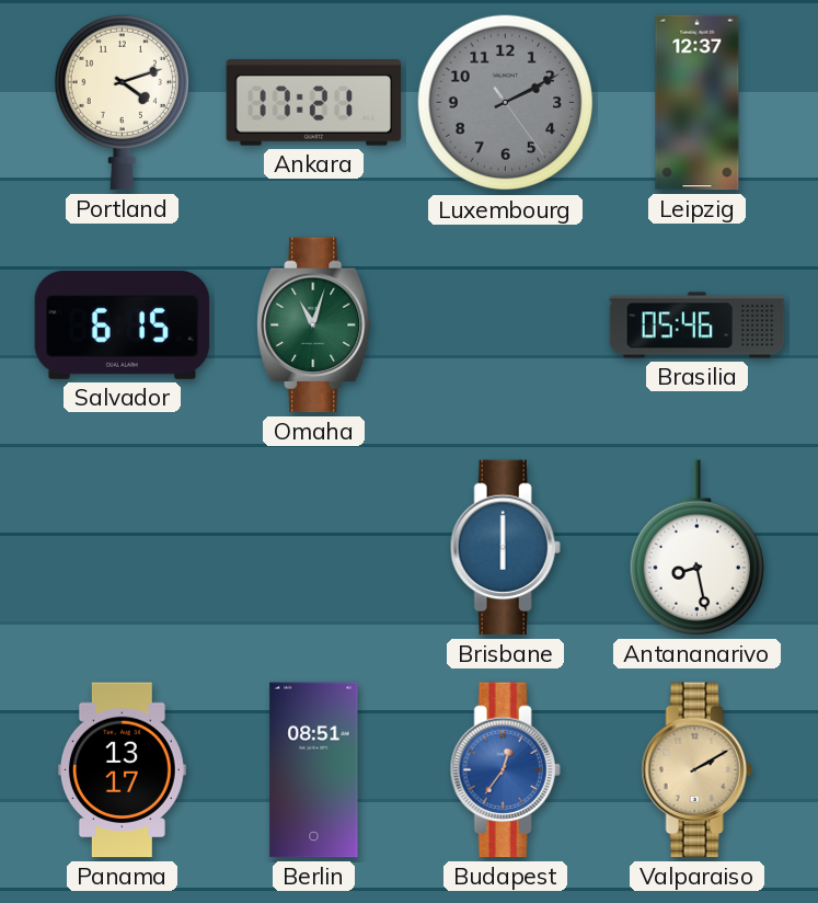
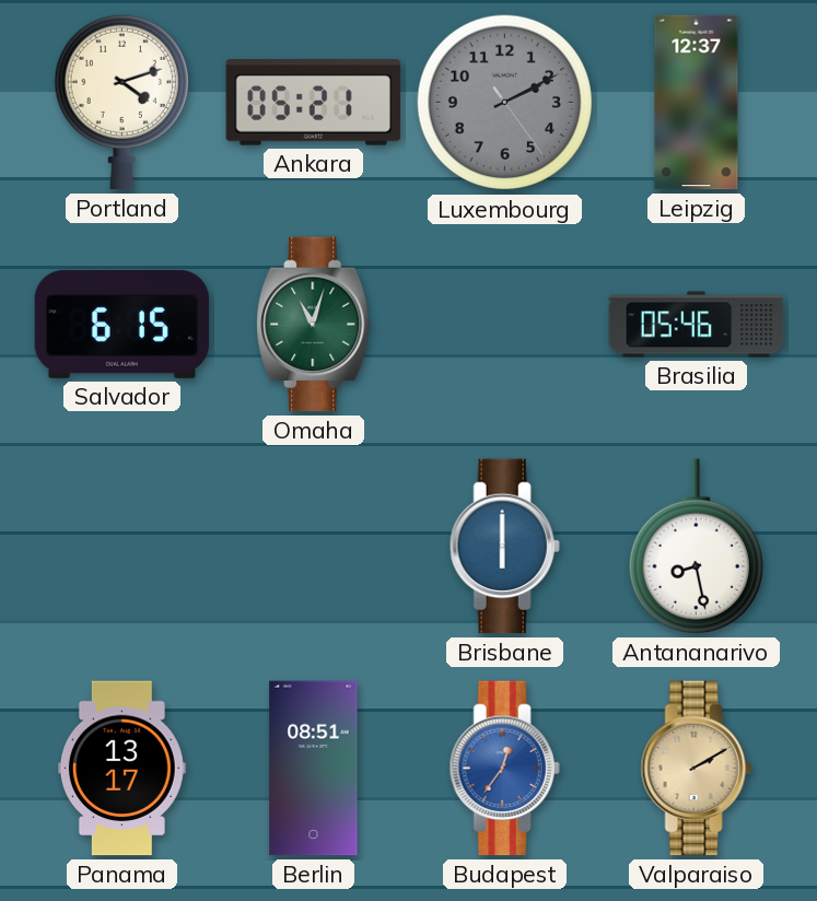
Ankara: 17:21 -> 05:21 (314, 103)
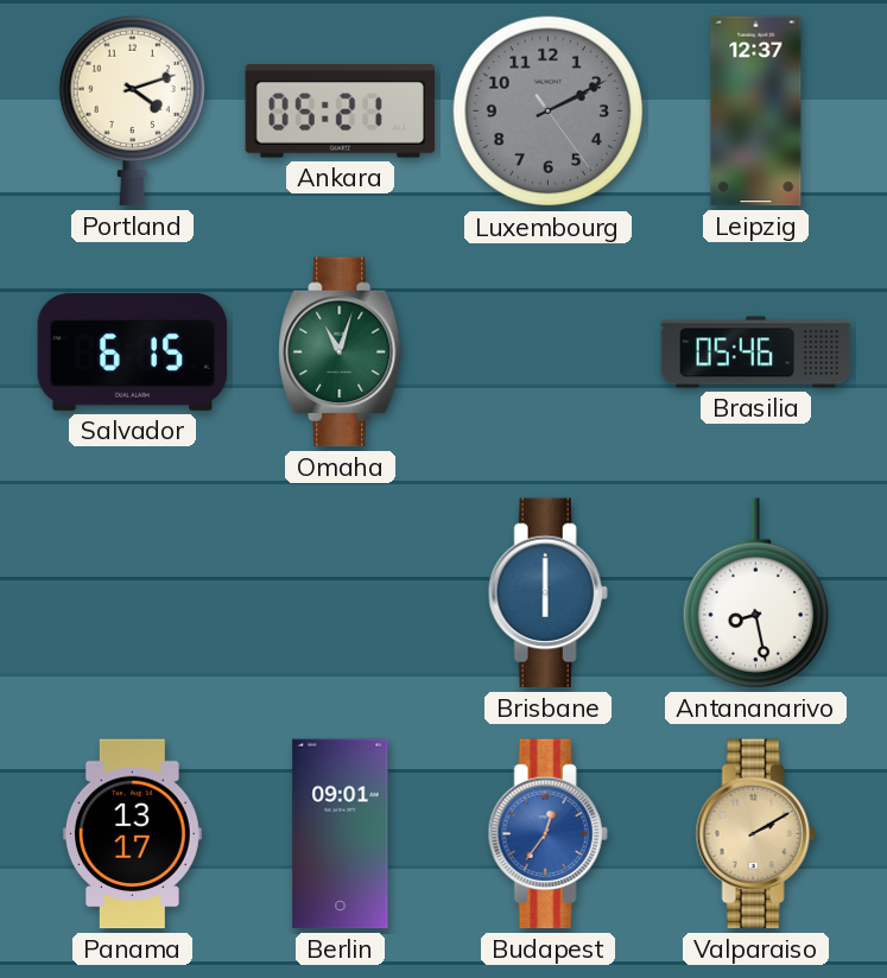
Berlin: 08:51 -> 09:01 (341, 834)
